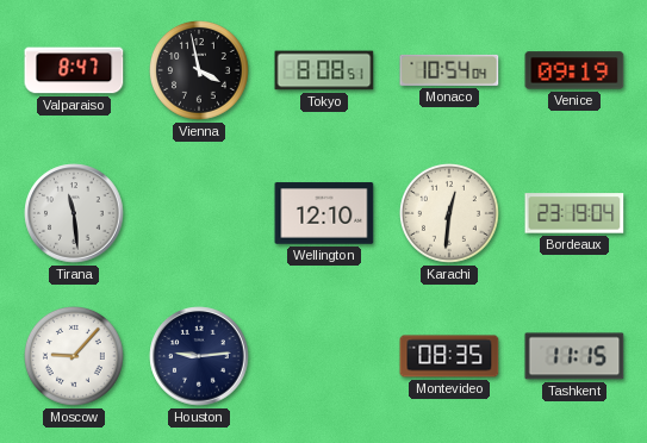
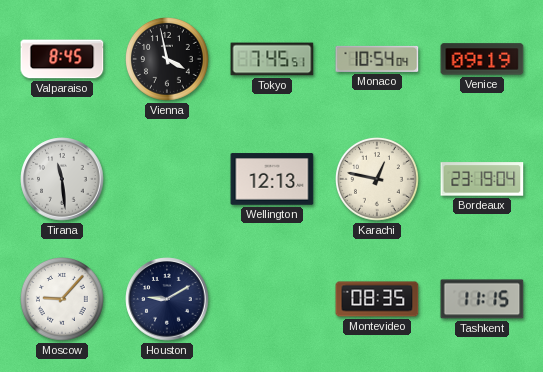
Valparaiso: 8:47 -> 8:45 (62, 59)
Tokyo: 8:08 -> 7:45 (272, 59)
Wellington: 12:10 -> 12:13 (272, 179)
Karachi: 12:31 -> 12:47 (378, 180)
Houston: 9:14 -> 9:10 (167, 299)
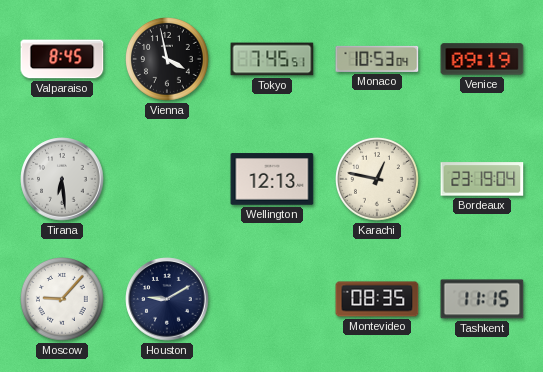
Monaco: 10:54 -> 10:53 (377, 59)
Tirana: 11:29 -> 6:29 (62, 179)
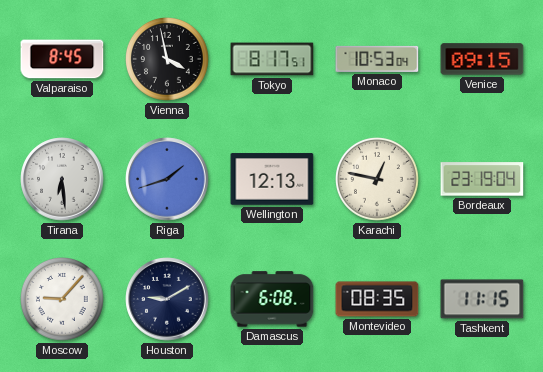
Tokyo: 7:45 -> 8:17 (272, 59)
Venice: 09:19 -> 09:15 (482, 59)
Riga: none -> 1:42 (167, 179)
Damascus: none -> 6:08 (272, 299)
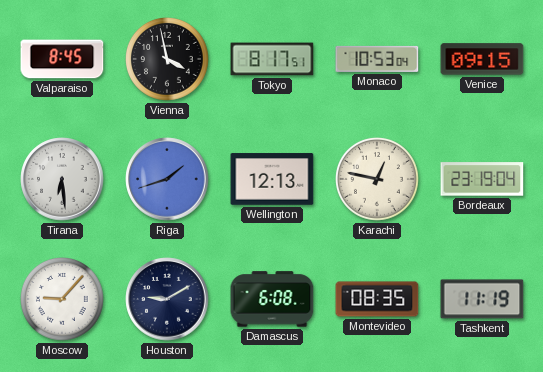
Tashkent: 11:15 -> 11:19 (482, 299)
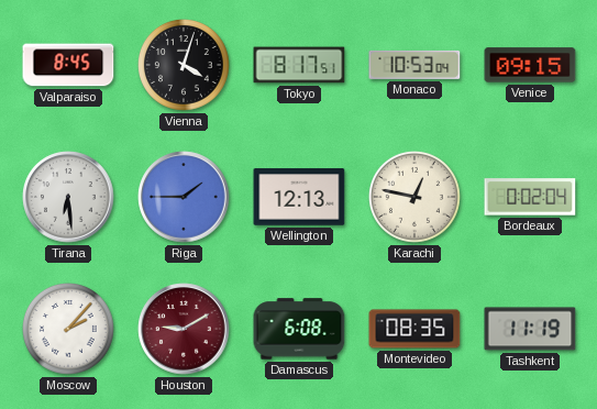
Vienna: 3:58 -> 4:03 (185, 66)
Riga: 1:42 -> 1:45 (184, 197)
Bordeaux: 23:19 -> 0:02 (530, 197)
Moscow: 9:07 -> 2:07 (69, 330)
Houston dial: navy -> burgundy (184, 329)
